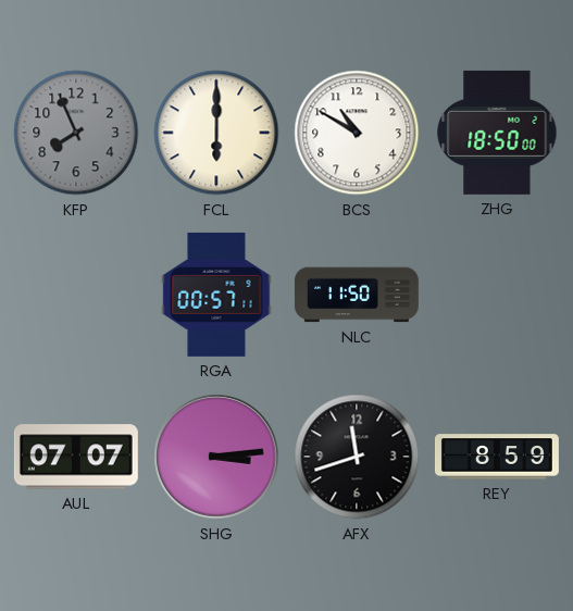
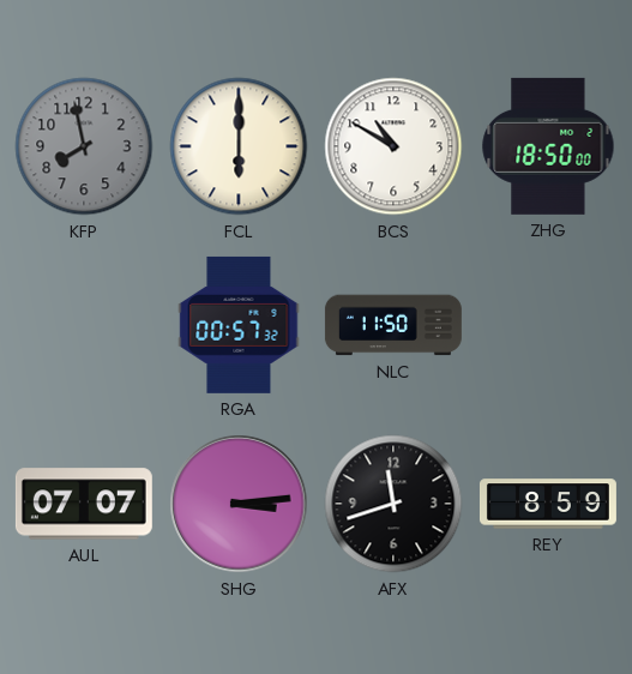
KFP: 7:56 -> 7:58 (84, 146)
RGA: 00:57:11 -> 00:57:32 (239, 325)
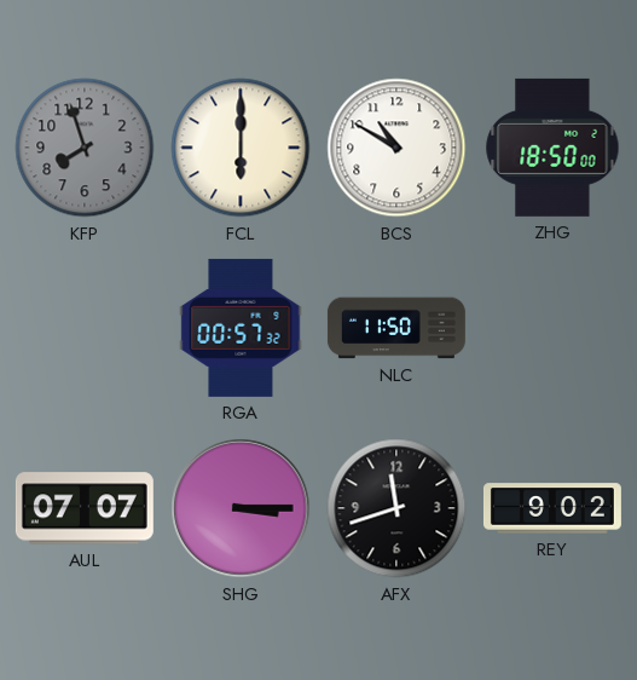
KFP: 7:58 -> 7:57 (85, 148)
SHG: 3:14 -> 3:15 (241, 508)
REY: 8:59 -> 9:02 (552, 508)
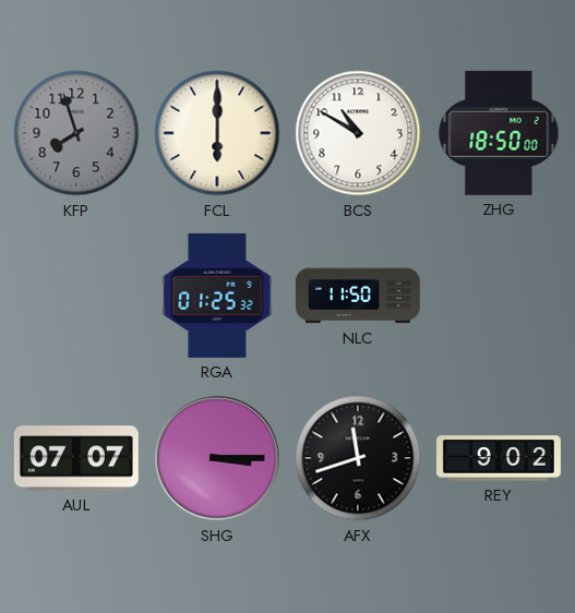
RGA: 00:57 -> 01:25 (217, 296)
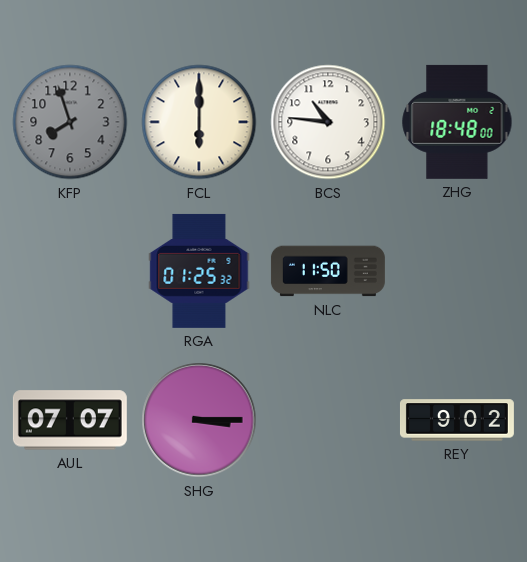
BCS: 10:50 -> 10:46 (328, 122)
ZHG: 18:50 -> 18:48 (457, 122)
AFX: 11:42 -> none (358, 458)
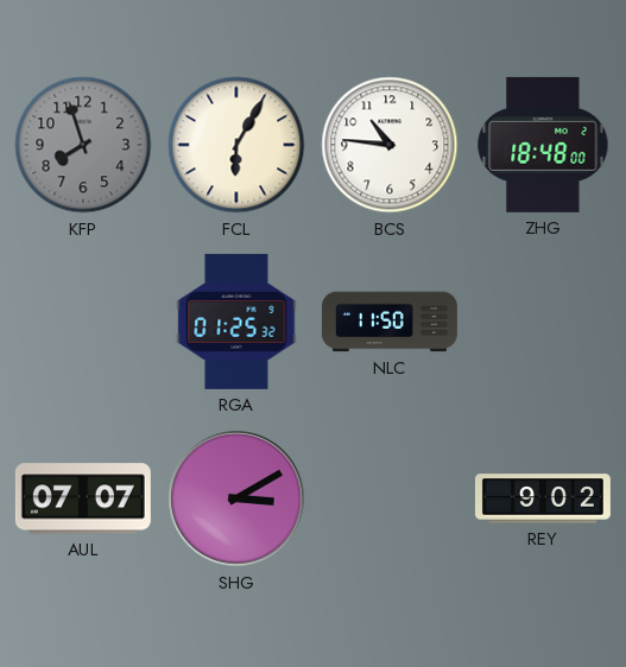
FCL: 6:00 -> 6:05 (236, 145)
SHG: 3:15 -> 3:10 (236, 498)
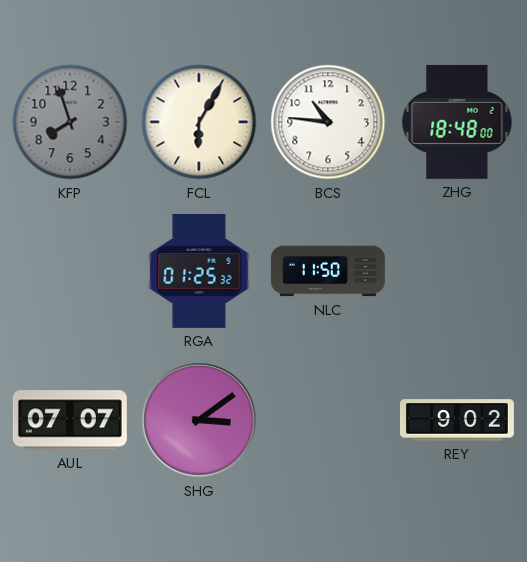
SHG: 3:10 -> 3:09 (199, 420)
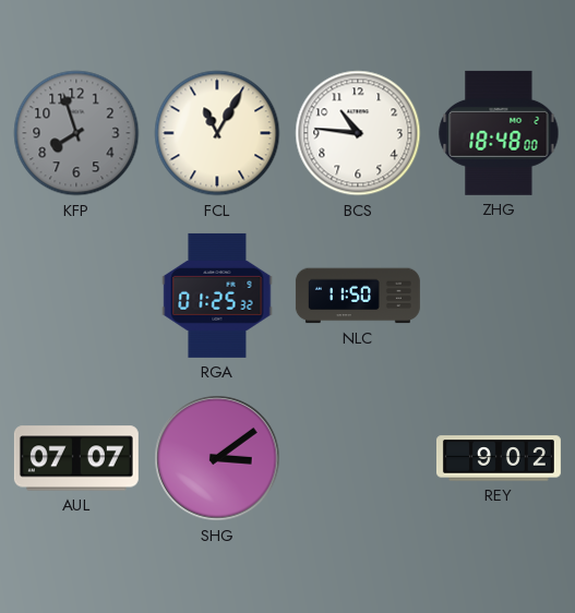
FCL: 6:05 -> 11:05 (217, 133)
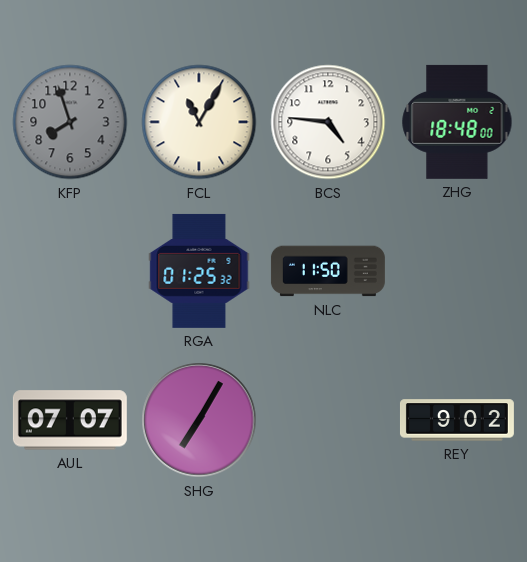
BCS: 10:46 -> 4:46 (328, 122)
SHG: 3:09 -> 7:05 (199, 420)
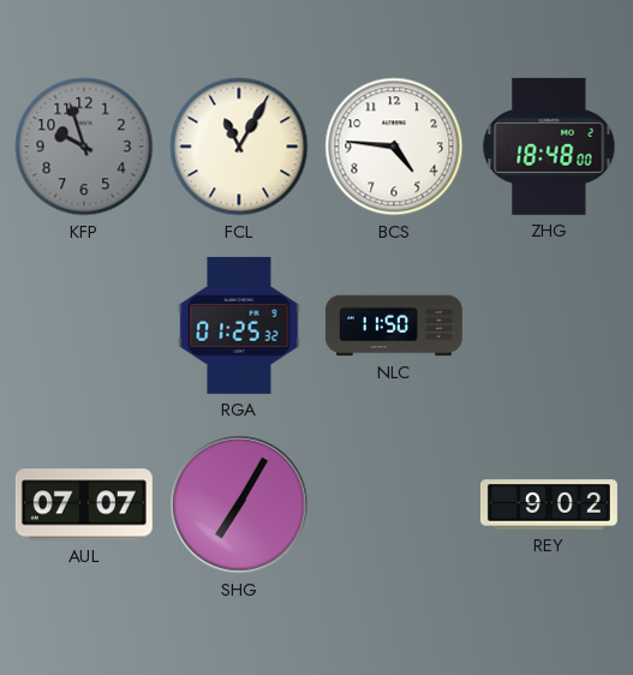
KFP: 7:57 -> 9:57 (84, 147)
